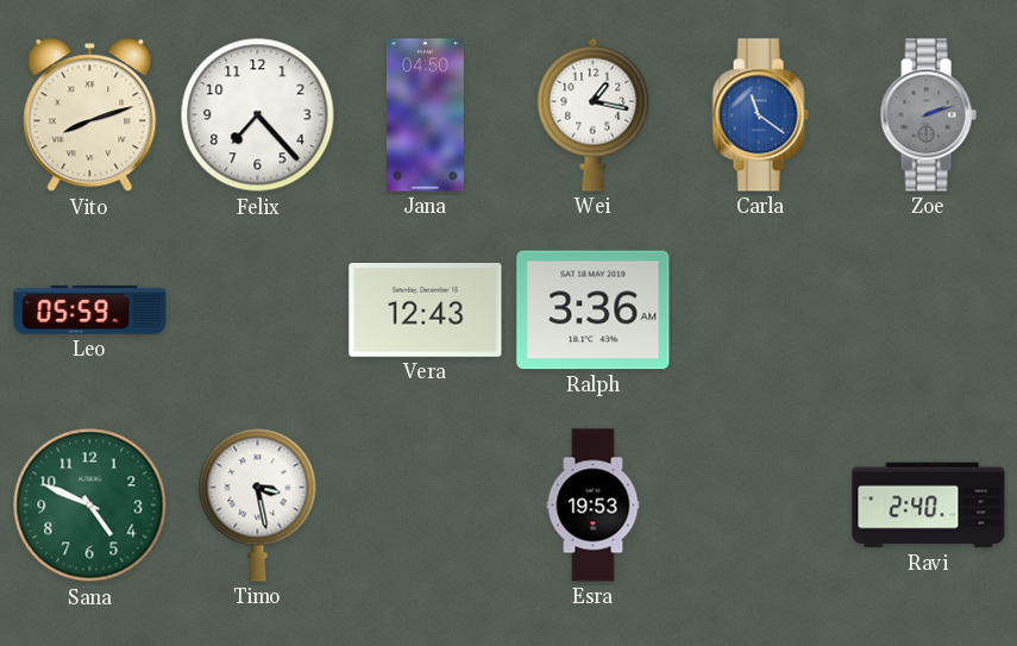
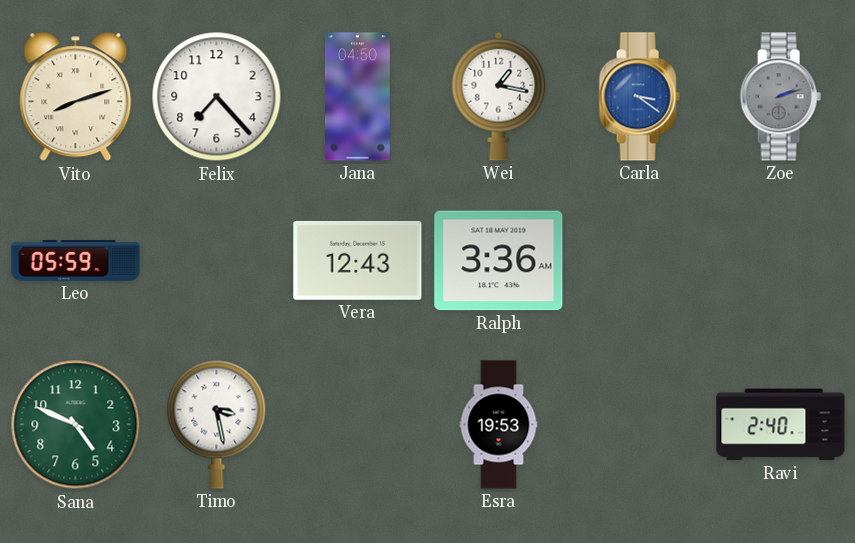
Carla: 11:21 -> 3:21 (639, 97)
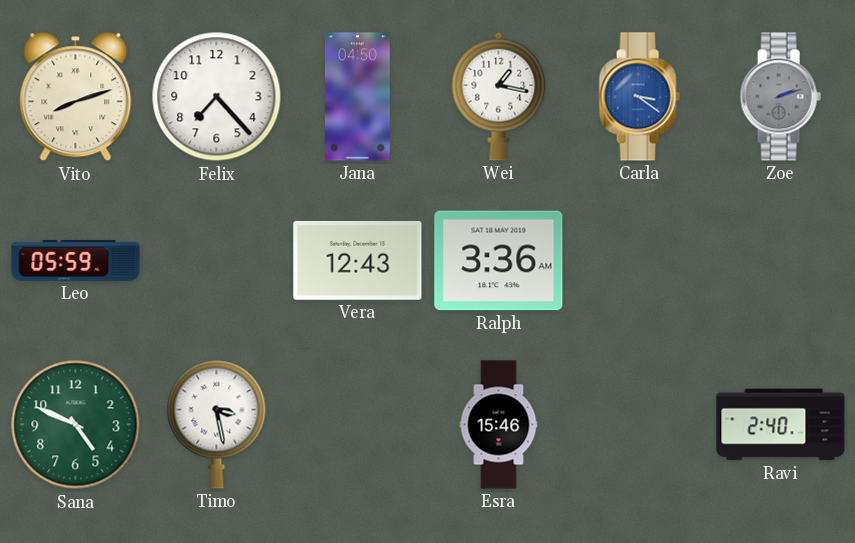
Esra: 19:53 -> 15:46 (499, 425)
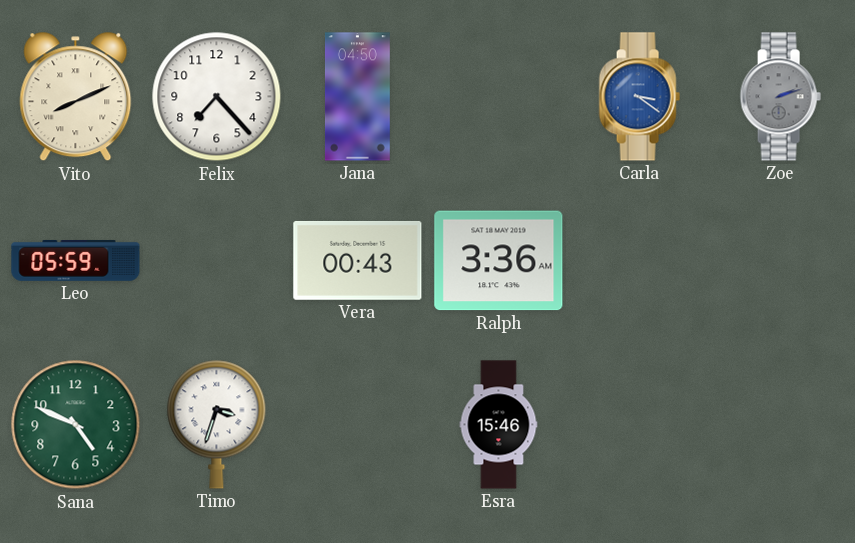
Vito: 8:12 -> 8:11 (76, 97)
Wei: 1:17 -> none (499, 96)
Vera: 12:43 -> 00:43 (358, 260)
Timo: 3:28 -> 3:33 (217, 424)
Ravi: 2:40 -> none (781, 425)
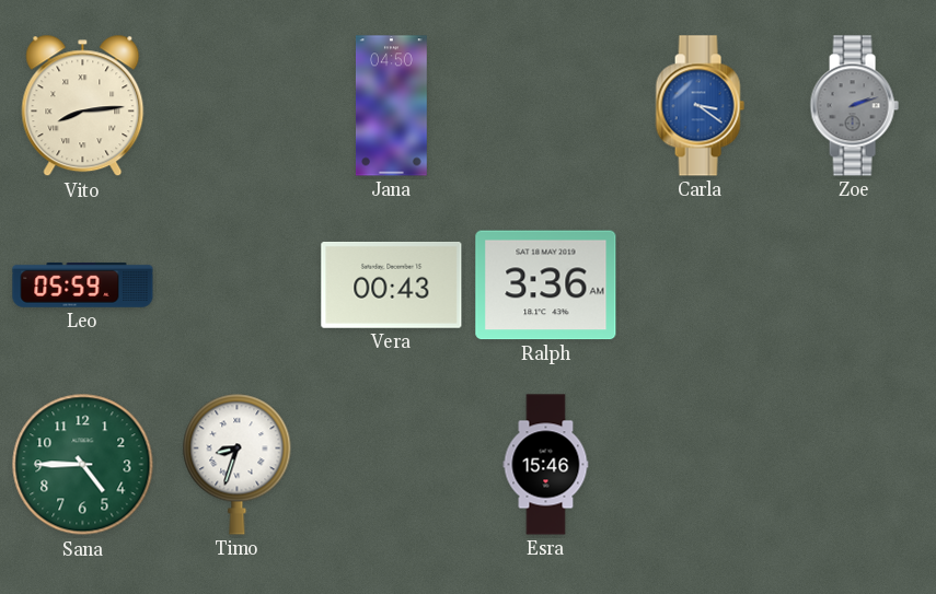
Vito: 8:11 -> 8:14 (83, 106)
Felix: 7:23 -> none (217, 97)
Sana: 4:49 -> 4:45 (83, 465)
Timo: 3:33 -> 8:33 (238, 464)
